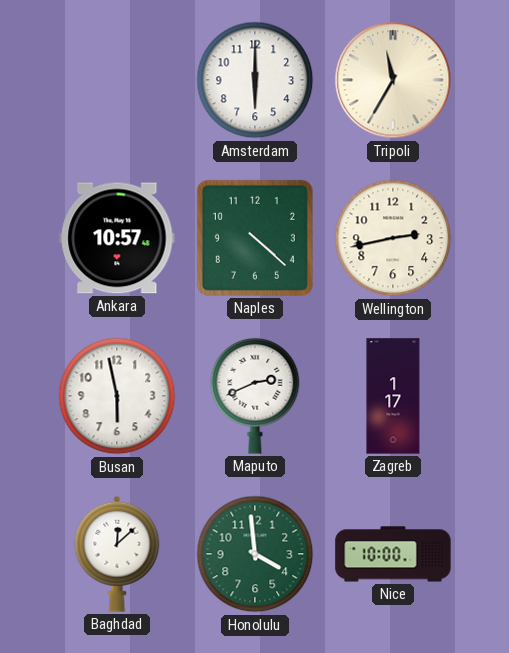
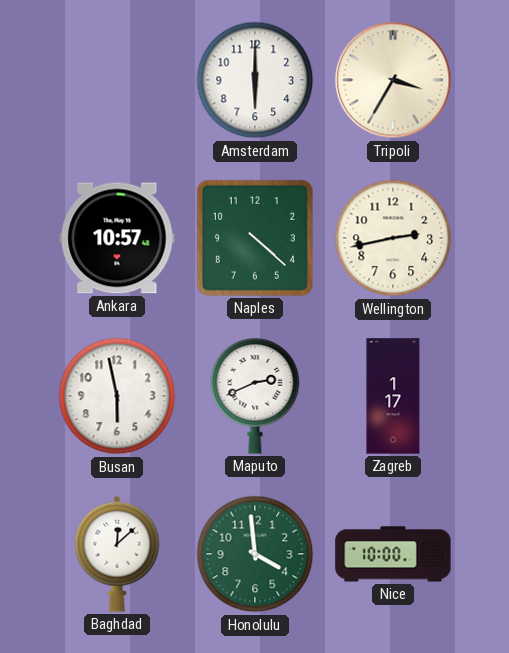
Tripoli: 11:35 -> 3:35 (393, 80)
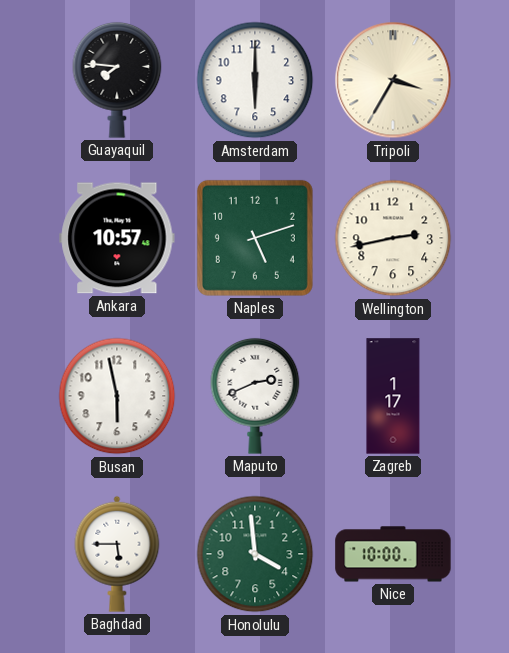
Guayaquil: none -> 7:46 (117, 80)
Naples: 4:22 -> 5:12 (255, 238)
Baghdad: 12:08 -> 5:45 (117, 554)
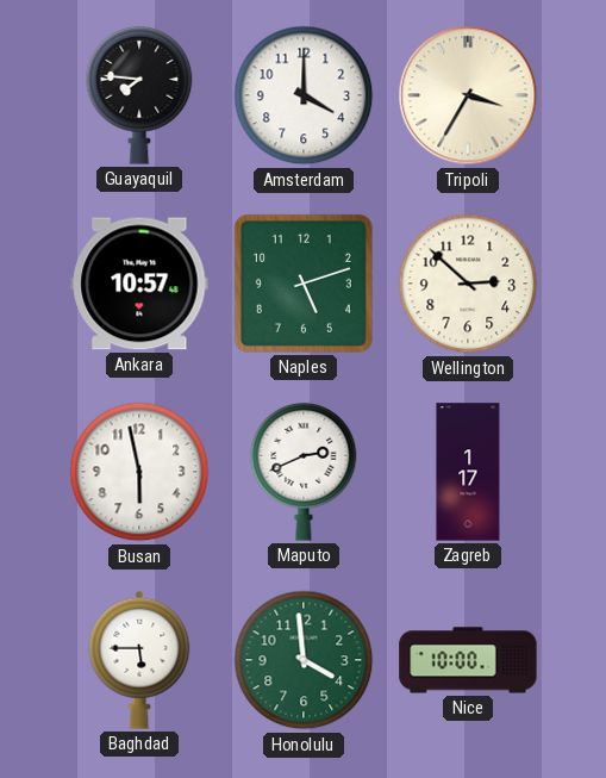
Amsterdam: 6:00 -> 4:00 (304, 95)
Wellington: 2:43 -> 2:52 (468, 284)
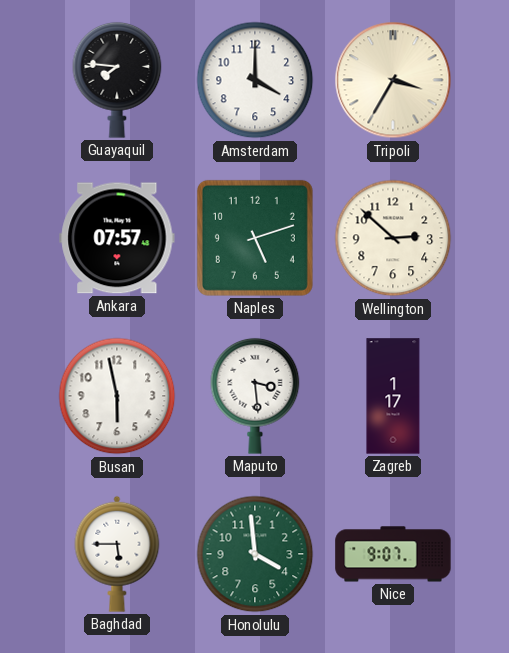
Ankara: 10:57 -> 07:57 (117, 238)
Maputo: 2:41 -> 3:29 (255, 396)
Nice: 10:00 -> 9:07 (393, 554)
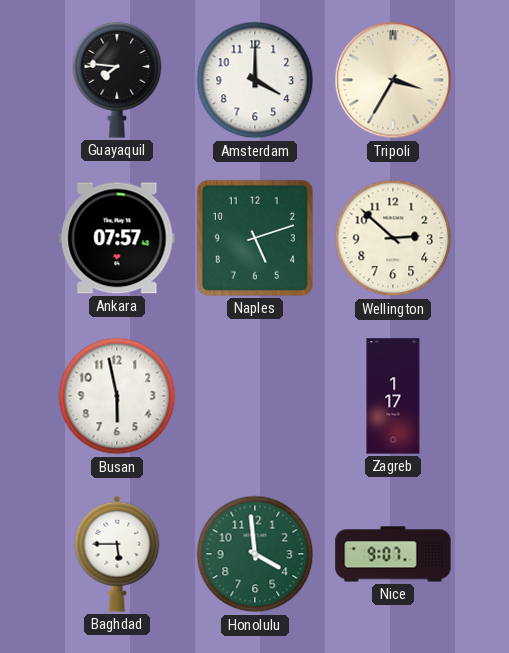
Maputo: 3:29 -> none (255, 396)
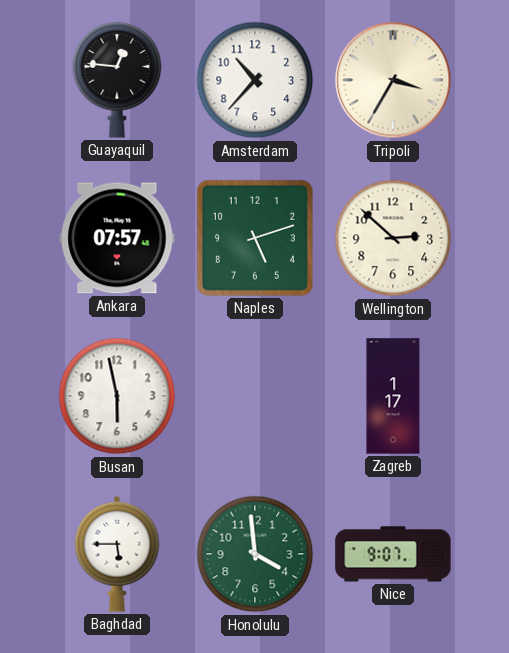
Guayaquil: 7:46 -> 12:46 (117, 80)
Amsterdam: 4:00 -> 10:37 (255, 80)
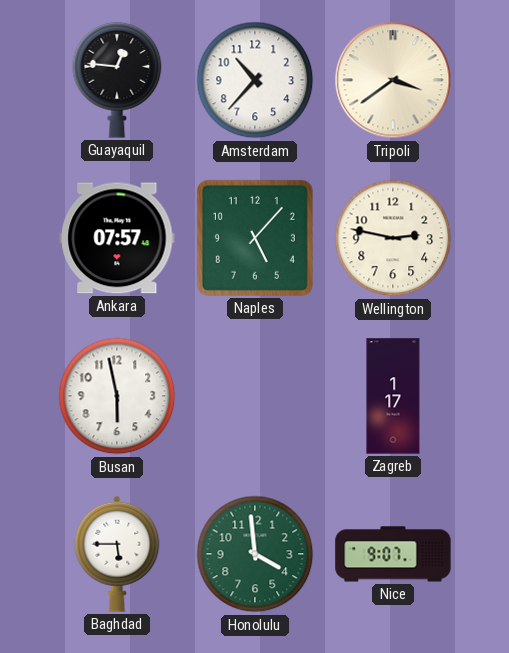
Tripoli: 3:35 -> 3:39 (393, 80)
Naples: 5:12 -> 5:07 (255, 238)
Wellington: 2:52 -> 2:47 (393, 238)
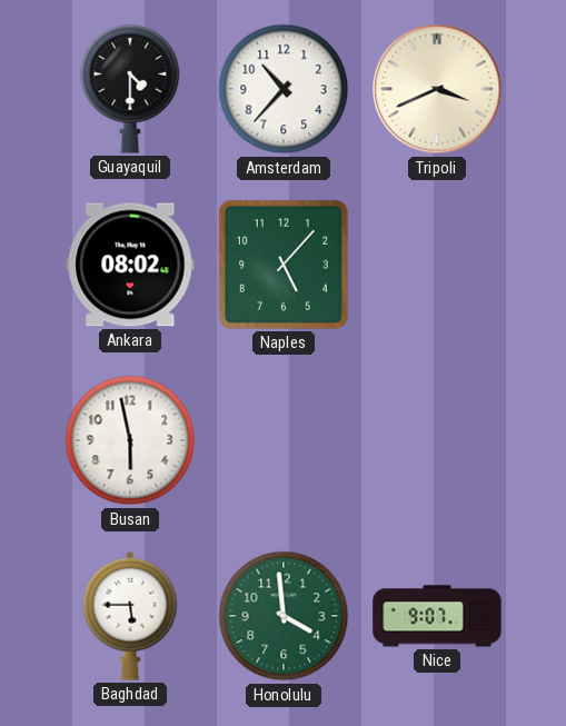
Guayaquil: 12:46 -> 4:30 (130, 89)
Tripoli: 3:39 -> 3:41 (437, 89)
Ankara: 07:57 -> 08:02 (130, 265)
Wellington: 2:47 -> none (393, 238)
Zagreb: 1:17 -> none (393, 396)
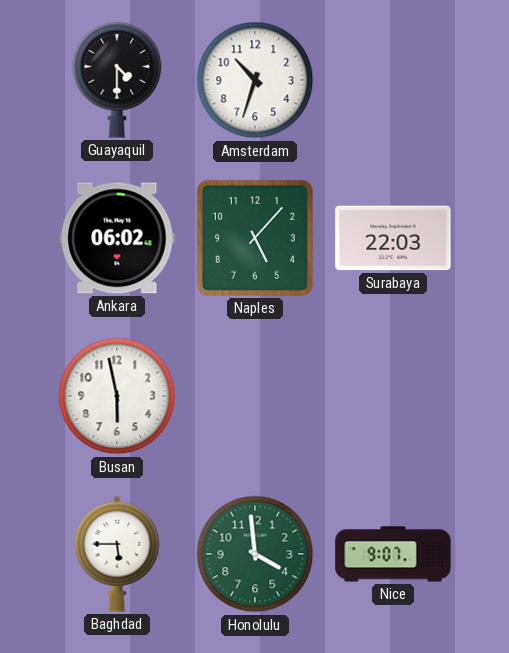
Amsterdam: 10:37 -> 10:33 (255, 80)
Tripoli: 3:41 -> none (437, 89)
Ankara: 08:02 -> 06:02 (117, 238)
Surabaya: none -> 22:03 (393, 238)
